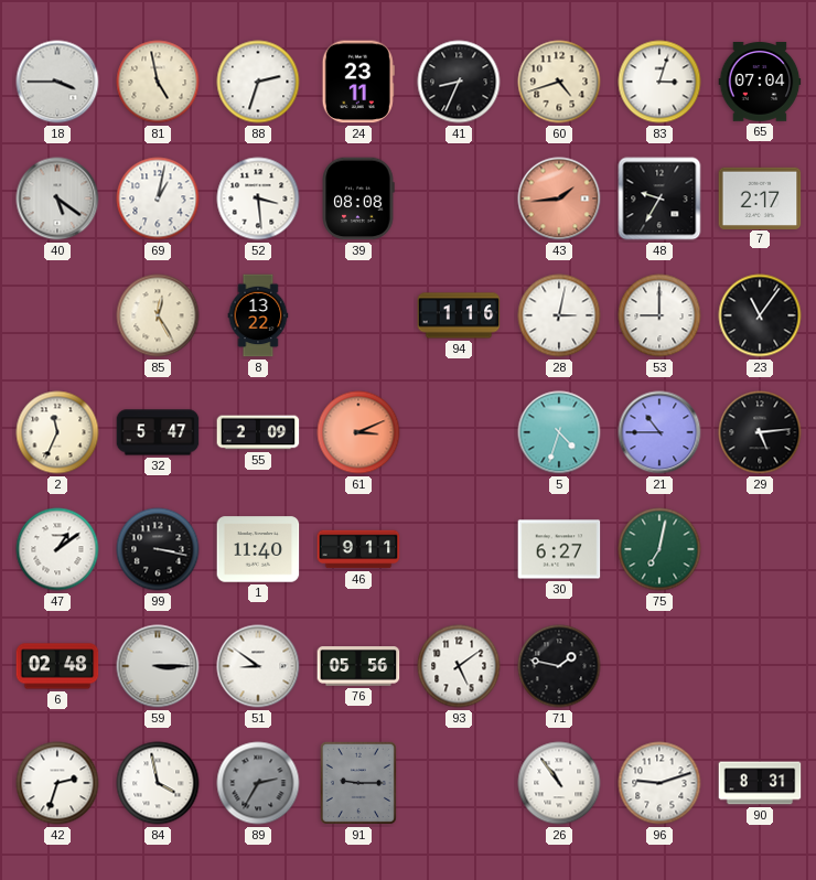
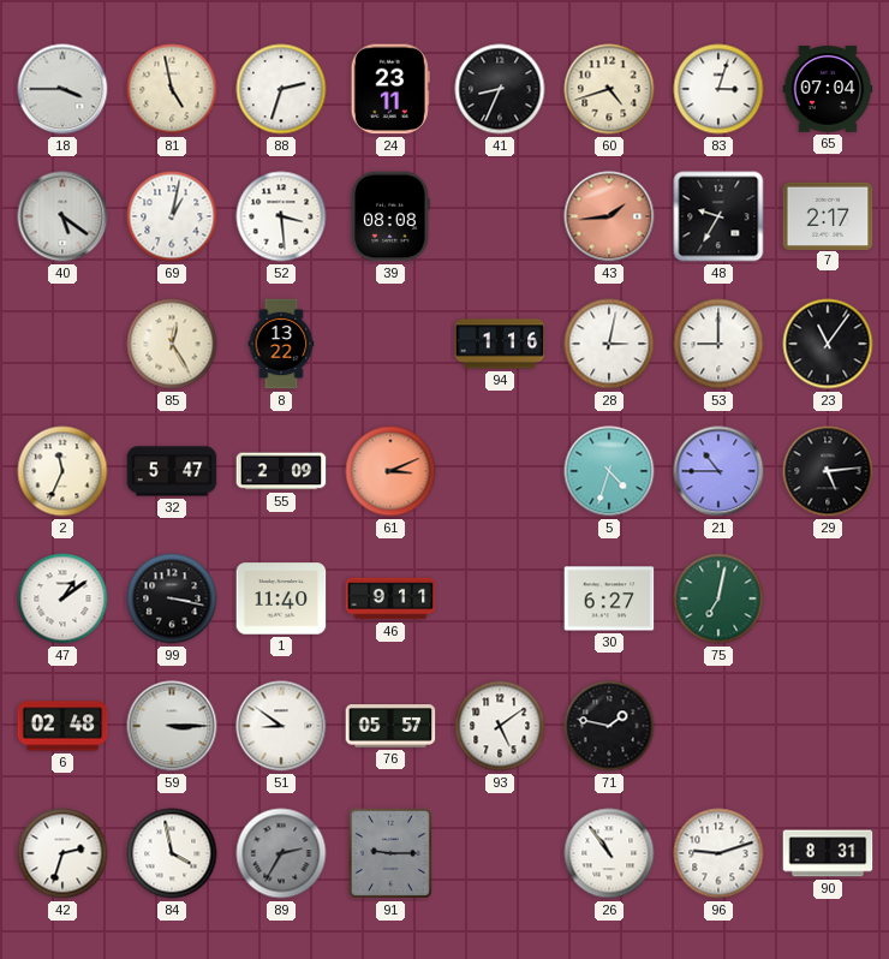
76: 05:56 -> 05:57 (390, 726)
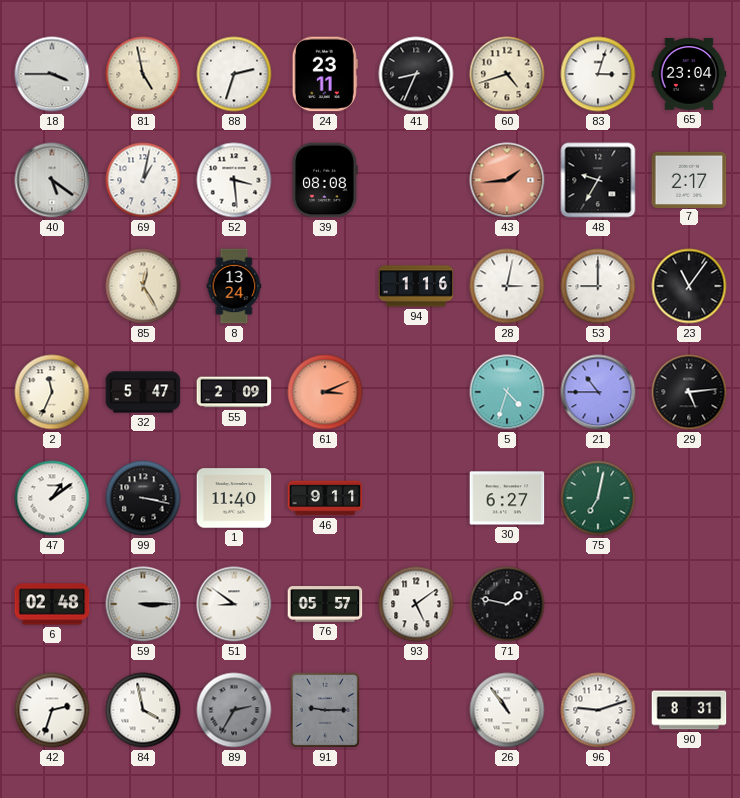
65: 07:04 -> 23:04 (689, 74)
8: 13:22 -> 13:24 (234, 286)
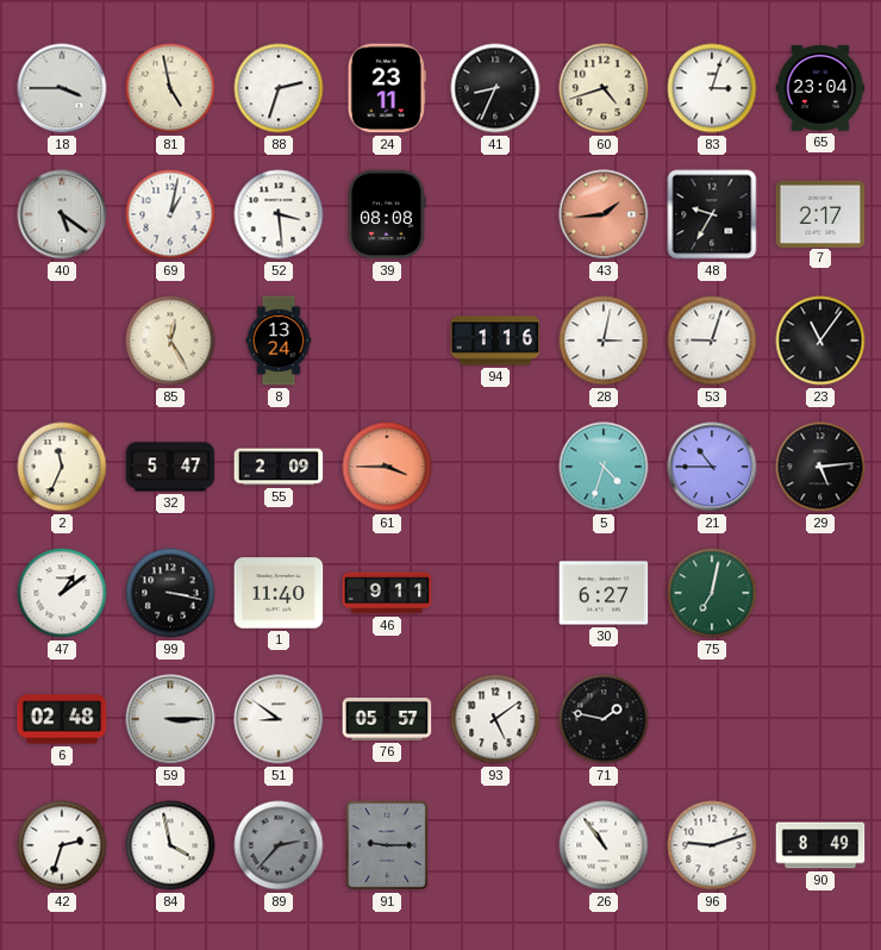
53: 9:00 -> 9:03 (712, 340)
61: 3:11 -> 3:45 (387, 467)
89: 2:35 -> 2:37 (279, 845)
90: 8:31 -> 8:49 (820, 845)
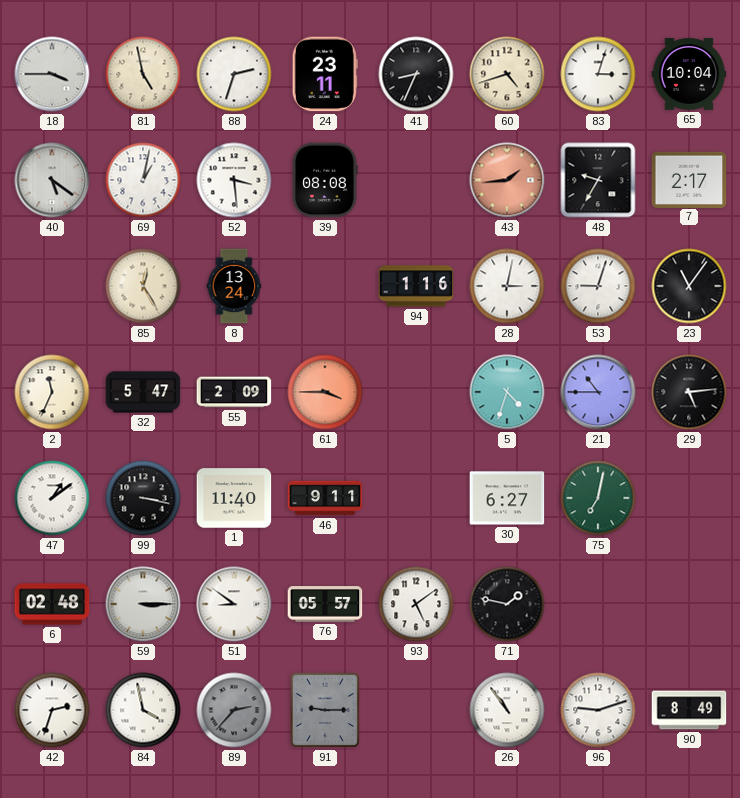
65: 23:04 -> 10:04 (689, 74)
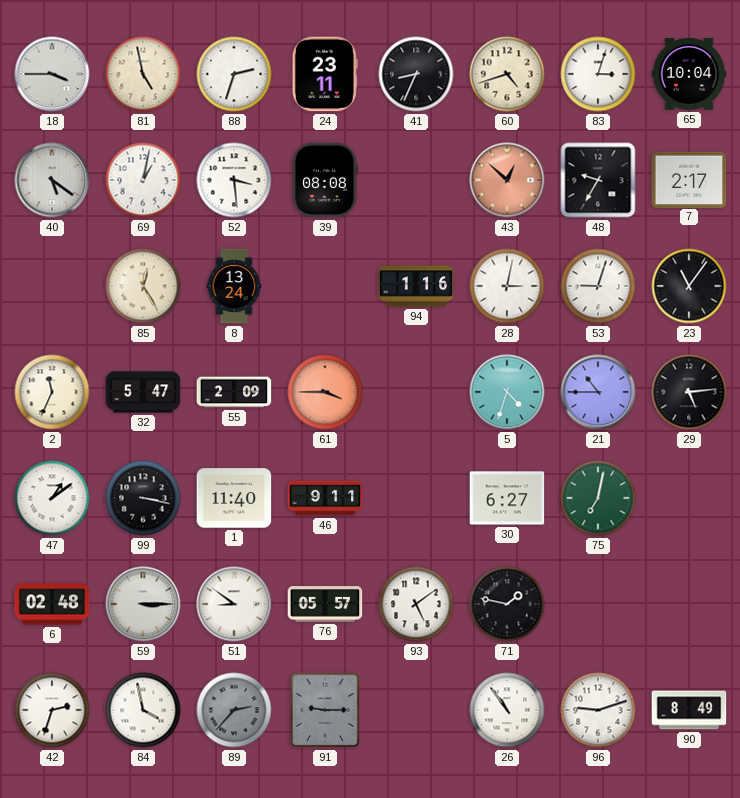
43: 1:44 -> 12:52 (507, 180)
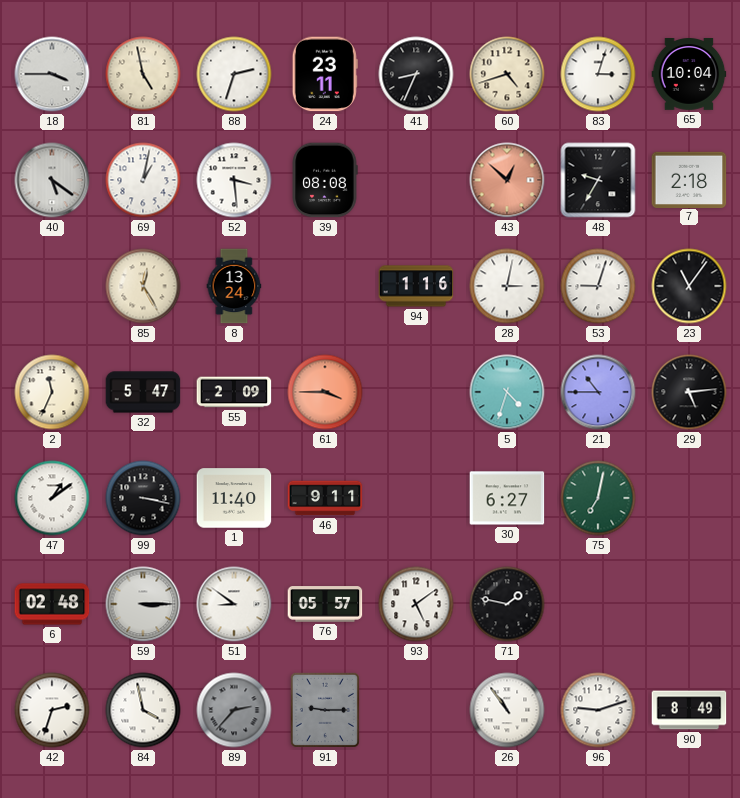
7: 2:17 -> 2:18 (689, 179)
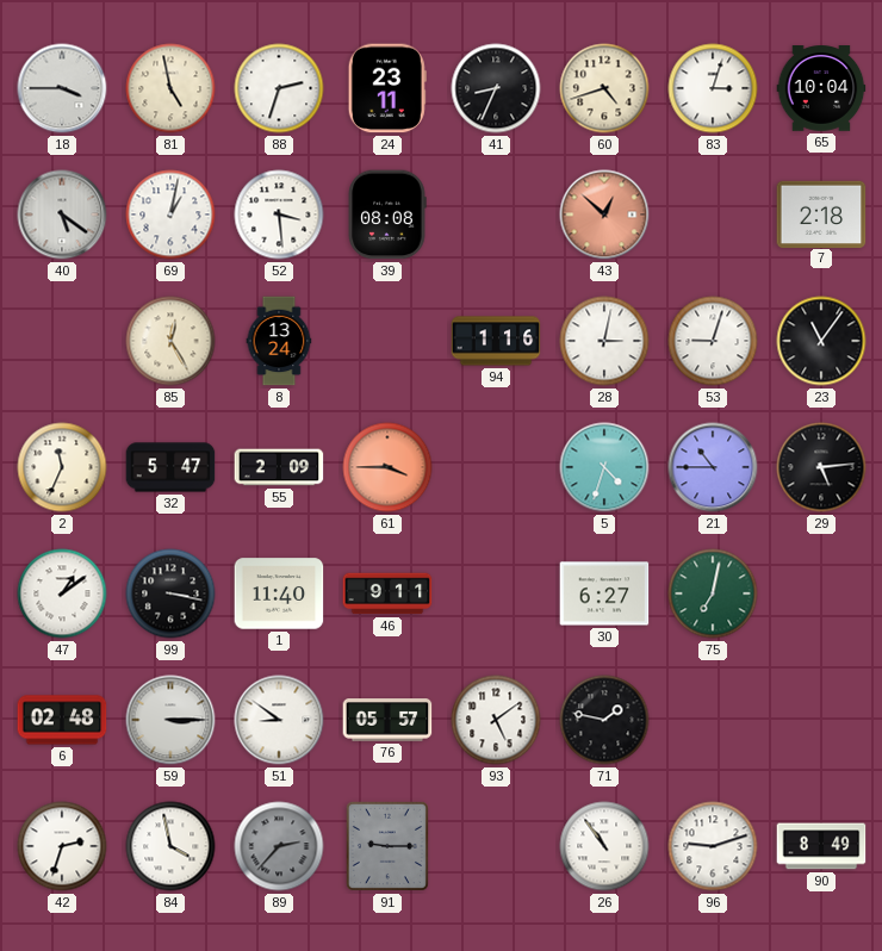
48: 9:35 -> none (598, 180)
